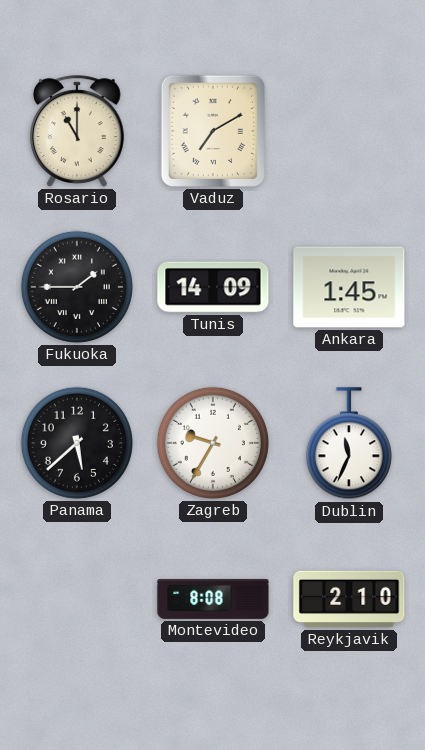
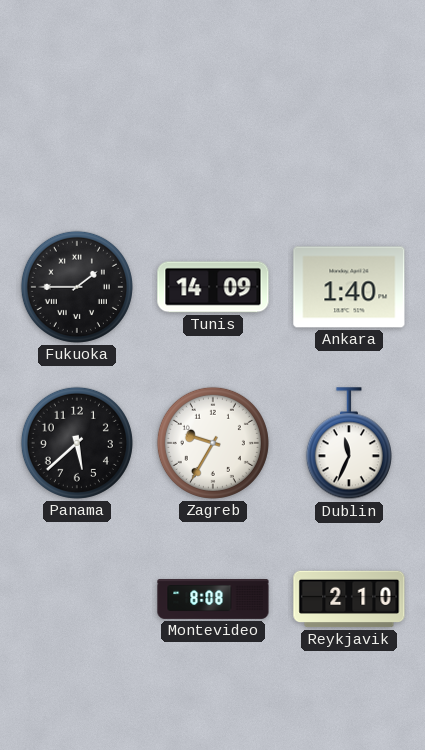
Rosario: 11:00 -> none (78, 131)
Vaduz: 7:10 -> none (213, 131)
Ankara: 1:45 -> 1:40 (349, 287)
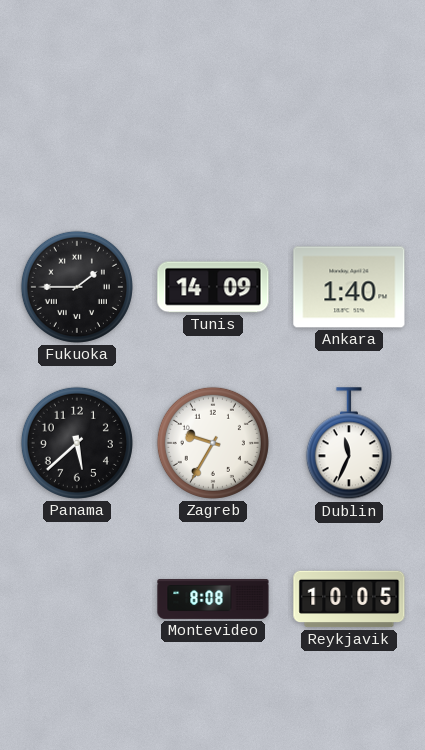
Reykjavik: 2:10 -> 10:05 (349, 599)
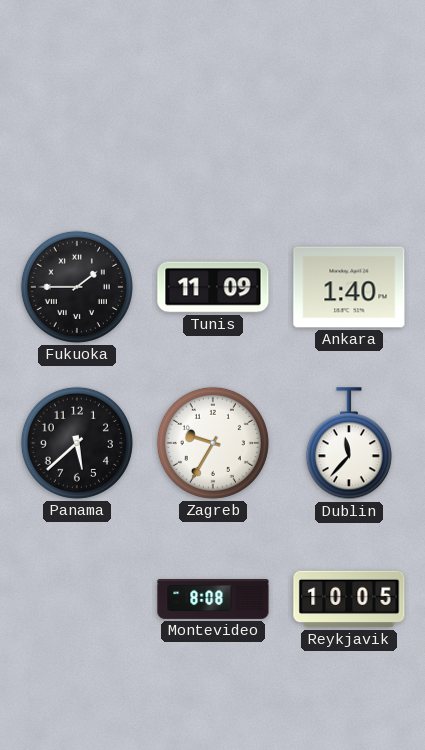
Tunis: 14:09 -> 11:09 (213, 287)
Dublin: 11:34 -> 11:37 (349, 444)
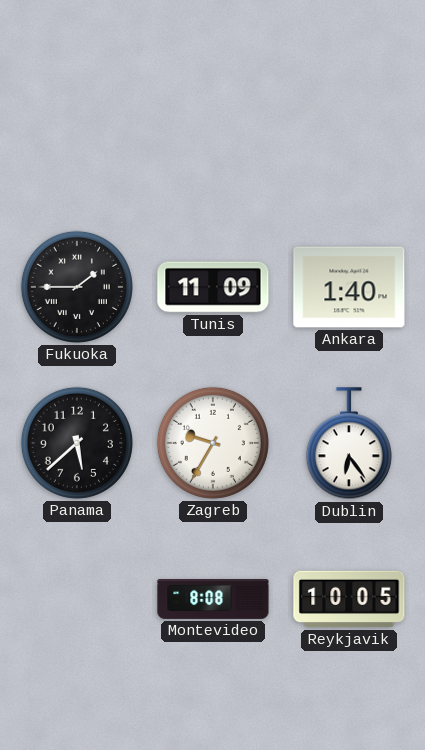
Dublin: 11:37 -> 6:24 (349, 444)
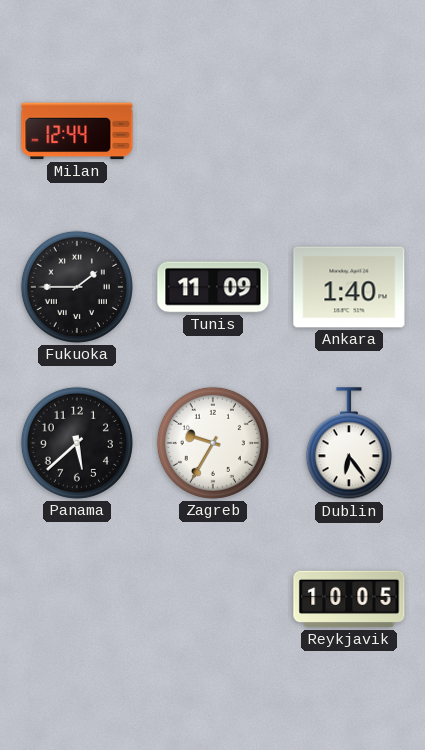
Milan: none -> 12:44 (77, 131)
Montevideo: 8:08 -> none (213, 600)
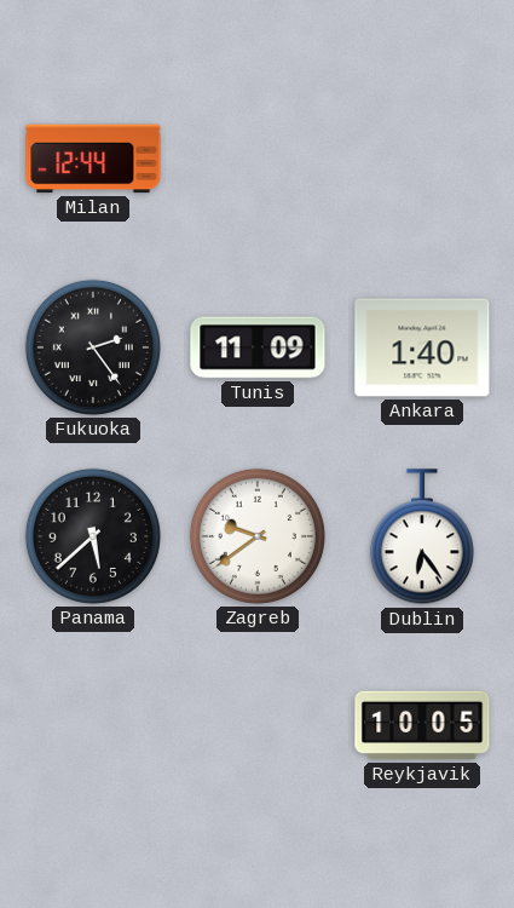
Fukuoka: 1:45 -> 2:24 (93, 347)
Zagreb: 9:35 -> 9:39 (258, 536)
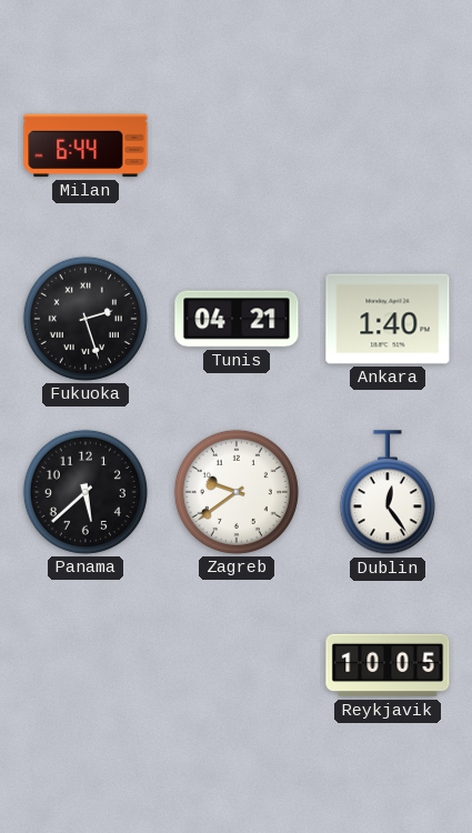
Milan: 12:44 -> 6:44 (86, 145)
Fukuoka: 2:24 -> 2:27 (86, 319)
Tunis: 11:09 -> 04:21 (237, 319)
Dublin: 6:24 -> 12:24 (388, 493)
